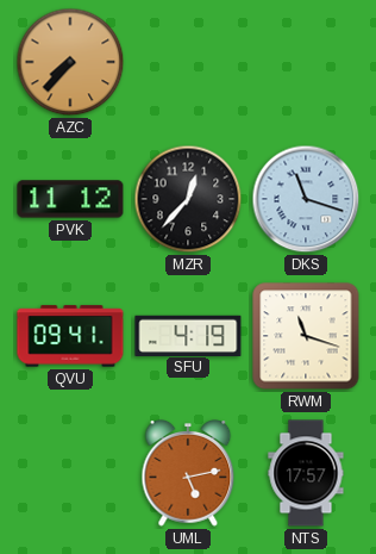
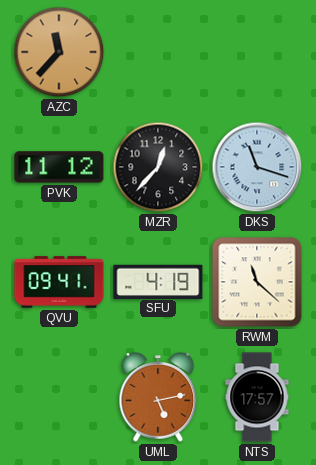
AZC: 7:37 -> 11:37 (59, 52)
RWM: 11:18 -> 11:22 (257, 282)
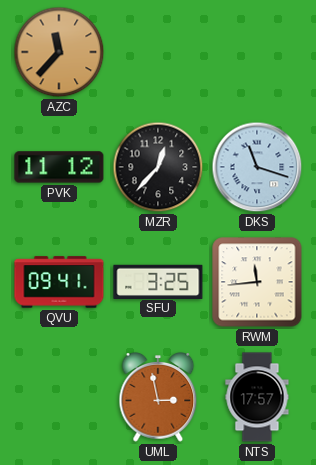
SFU: 4:19 -> 3:25 (158, 281)
RWM: 11:22 -> 11:44 (257, 282)
UML: 5:13 -> 2:58 (158, 398)
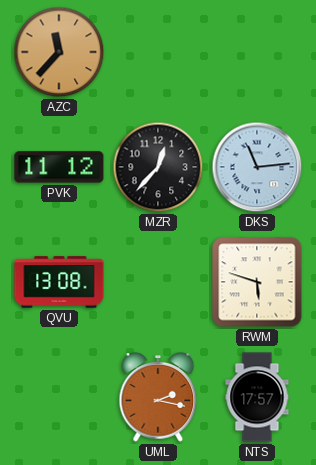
DKS: 11:18 -> 11:14 (257, 167)
QVU: 09:41 -> 13:08 (59, 282)
SFU: 3:25 -> none (158, 281)
RWM: 11:44 -> 5:48 (257, 282)
UML: 2:58 -> 2:17 (158, 398)
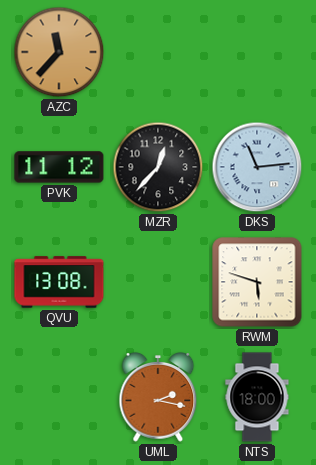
NTS: 17:57 -> 18:00 (257, 397)
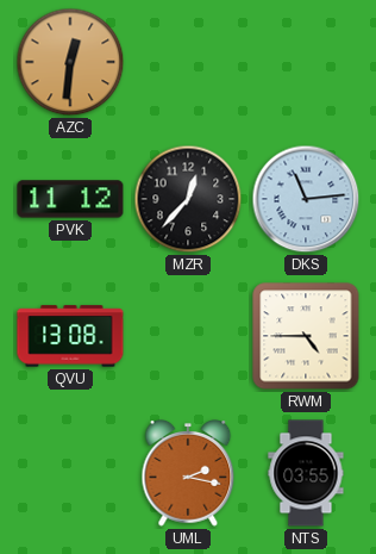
AZC: 11:37 -> 12:31 (70, 62)
RWM: 5:48 -> 4:45 (306, 336)
NTS: 18:00 -> 03:55 (306, 473)
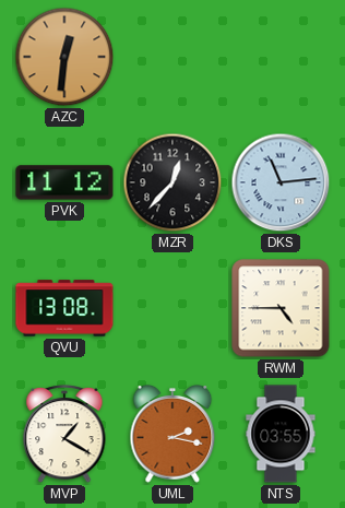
MVP: none -> 1:20 (64, 435)
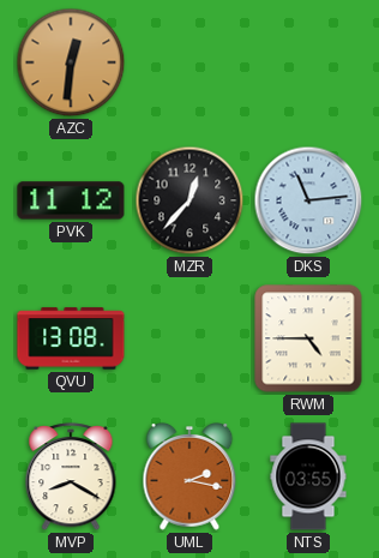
MVP: 1:20 -> 8:20 (71, 478)
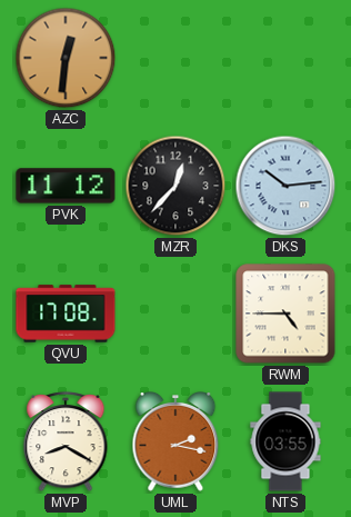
DKS: 11:14 -> 10:14 (285, 186)
QVU: 13:08 -> 17:08 (66, 314)
